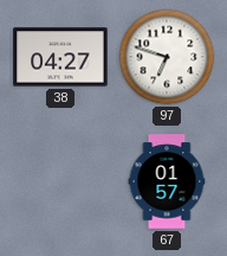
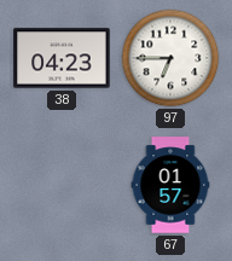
38: 04:27 -> 04:23 (62, 58)
97: 6:48 -> 6:45 (170, 58)
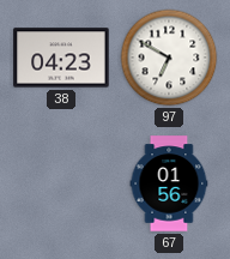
97: 6:45 -> 6:50 (169, 58)
67: 01:57 -> 01:56 (169, 183)
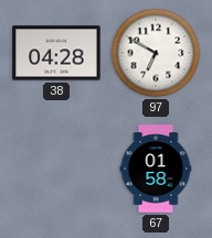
38: 04:23 -> 04:28 (56, 53)
67: 01:56 -> 01:58 (156, 169)
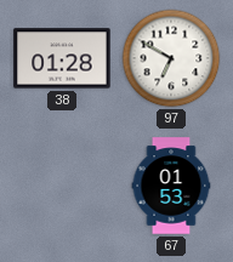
38: 04:28 -> 01:28 (62, 58)
67: 01:58 -> 01:53 (171, 186)
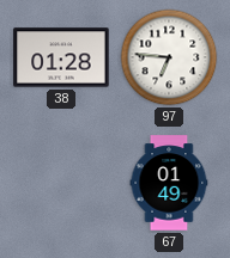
97: 6:50 -> 6:46 (169, 57)
67: 01:53 -> 01:49 (169, 183)
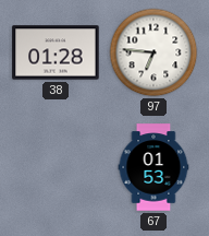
67: 01:49 -> 01:53 (153, 167)
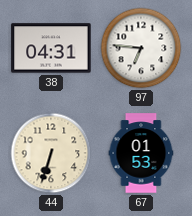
38: 01:28 -> 04:31 (51, 48)
44: none -> 6:33 (51, 153)
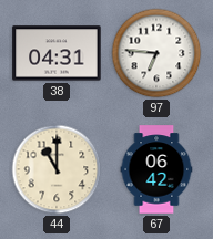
44: 6:33 -> 11:00 (57, 169)
67: 01:53 -> 06:42 (156, 169)
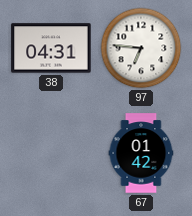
44: 11:00 -> none (57, 169)
67: 06:42 -> 01:42 (141, 153)
